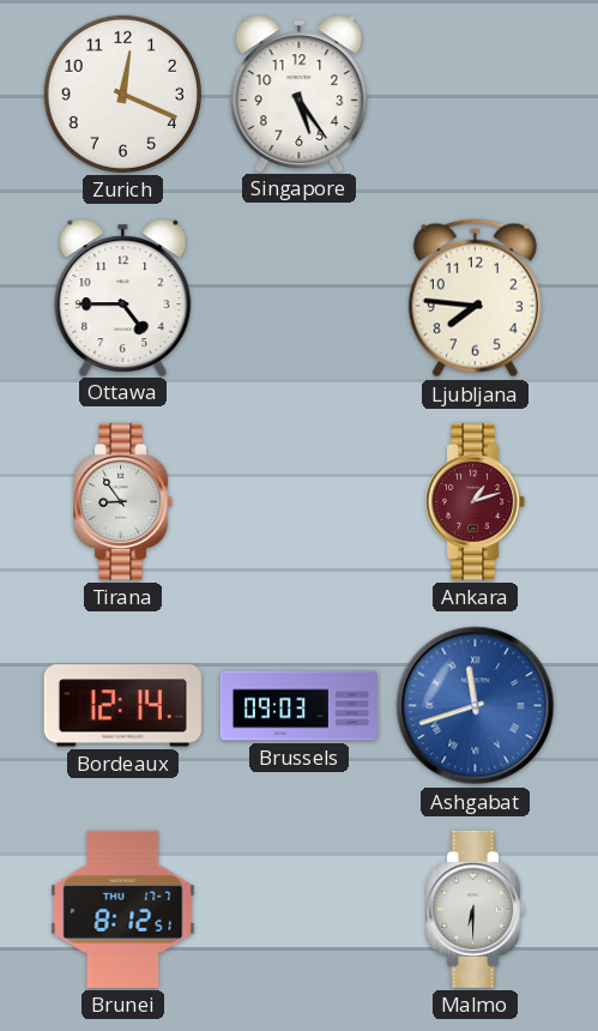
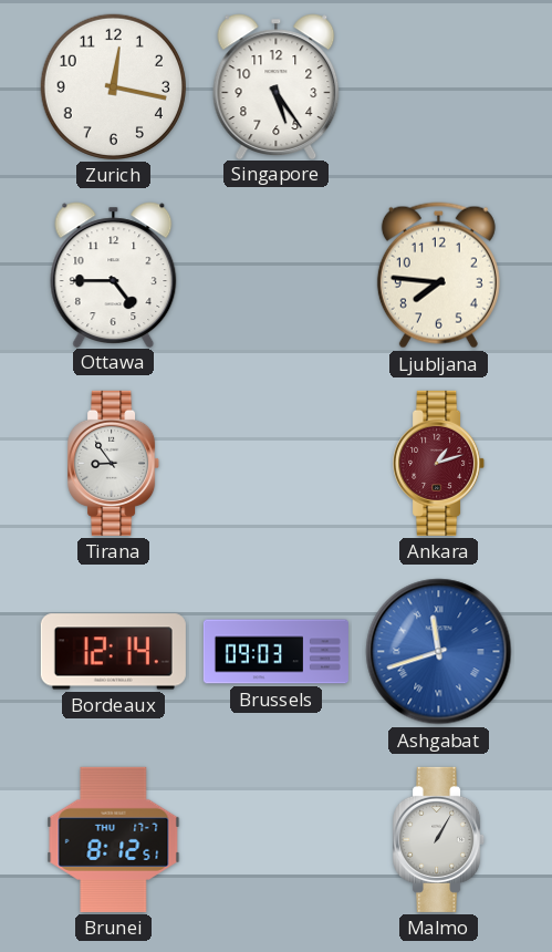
Zurich: 12:19 -> 12:17 (113, 86)
Malmo: 6:30 -> 1:05 (439, 839)
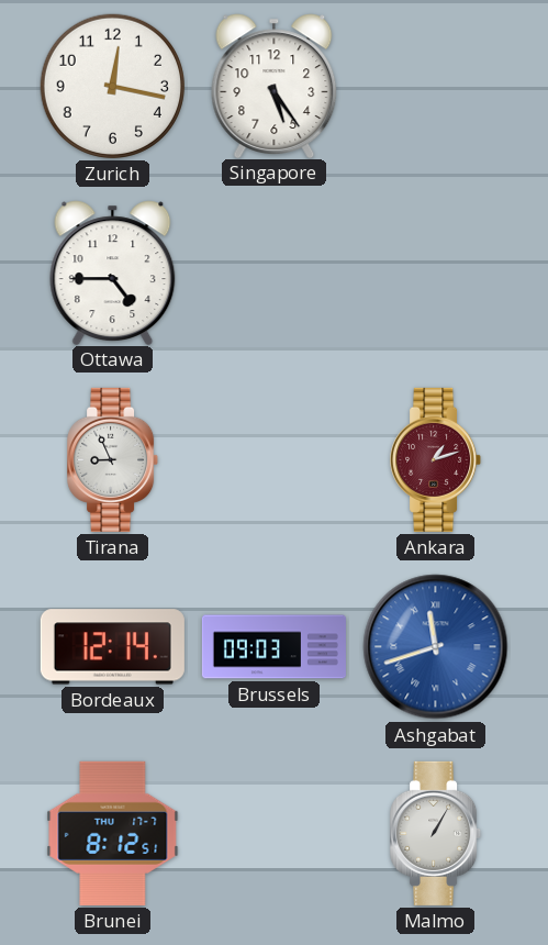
Ljubljana: 7:46 -> none (438, 276)
Tirana: 8:54 -> 8:56 (113, 459)
